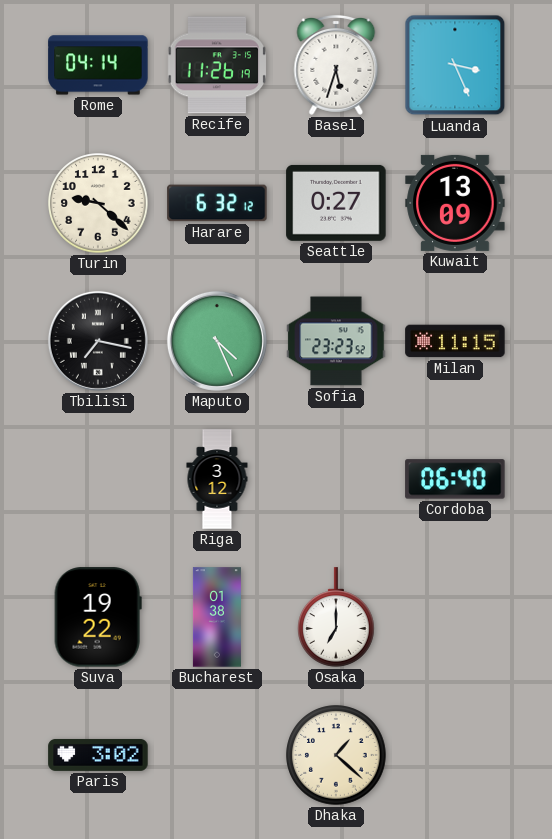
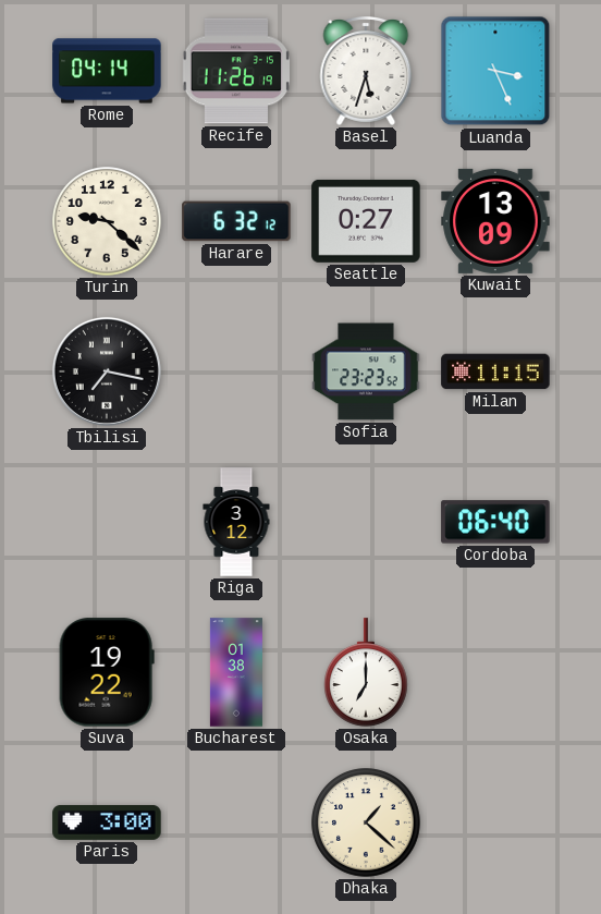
Maputo: 4:26 -> none (217, 341)
Paris: 3:02 -> 3:00 (107, 822)
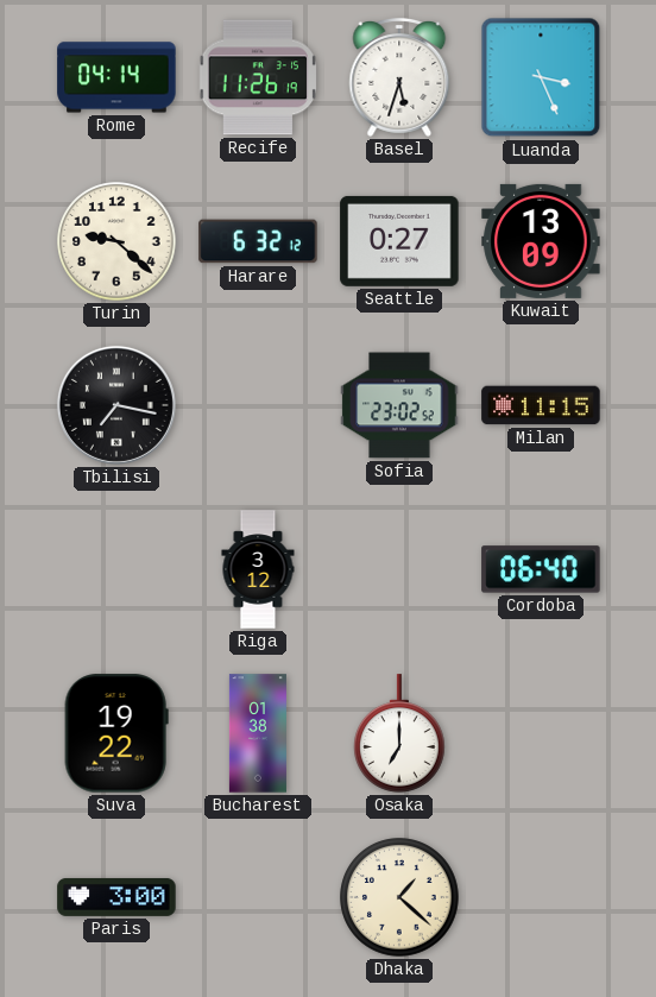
Sofia: 23:23 -> 23:02 (399, 405)
